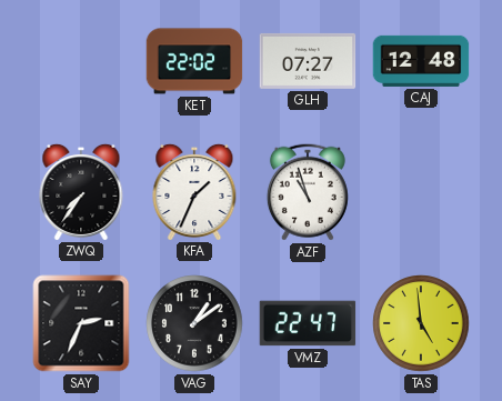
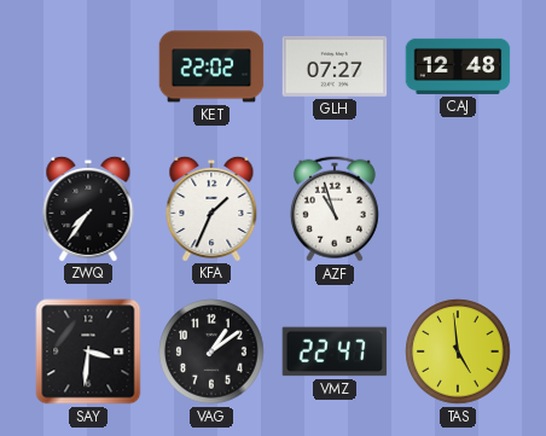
SAY: 2:34 -> 3:31 (88, 351)
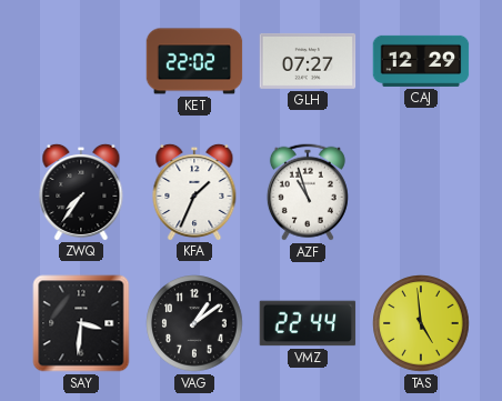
CAJ: 12:48 -> 12:29 (421, 61)
VMZ: 22:47 -> 22:44 (308, 323)
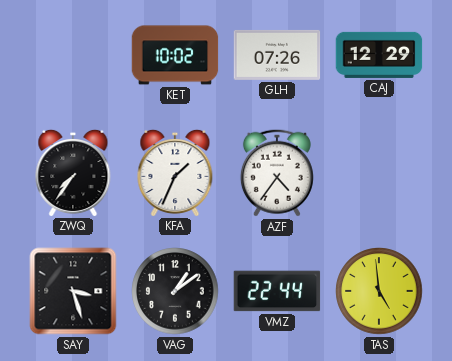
KET: 22:02 -> 10:02 (175, 55)
GLH: 07:27 -> 07:26 (277, 55)
AZF: 10:57 -> 4:36 (277, 173)
SAY: 3:31 -> 3:27 (73, 291)
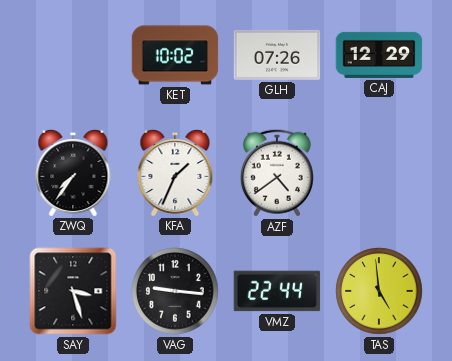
AZF: 4:36 -> 4:39 (277, 173)
VAG: 1:09 -> 9:16 (175, 291)
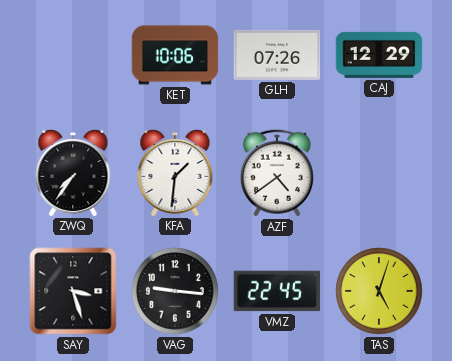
KET: 10:02 -> 10:06 (175, 55)
KFA: 1:34 -> 1:31 (175, 172)
VMZ: 22:44 -> 22:45 (277, 291)
TAS: 4:59 -> 5:03 (379, 291)
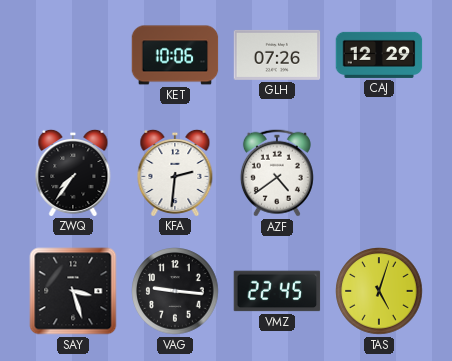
KFA: 1:31 -> 2:31 (175, 172)
